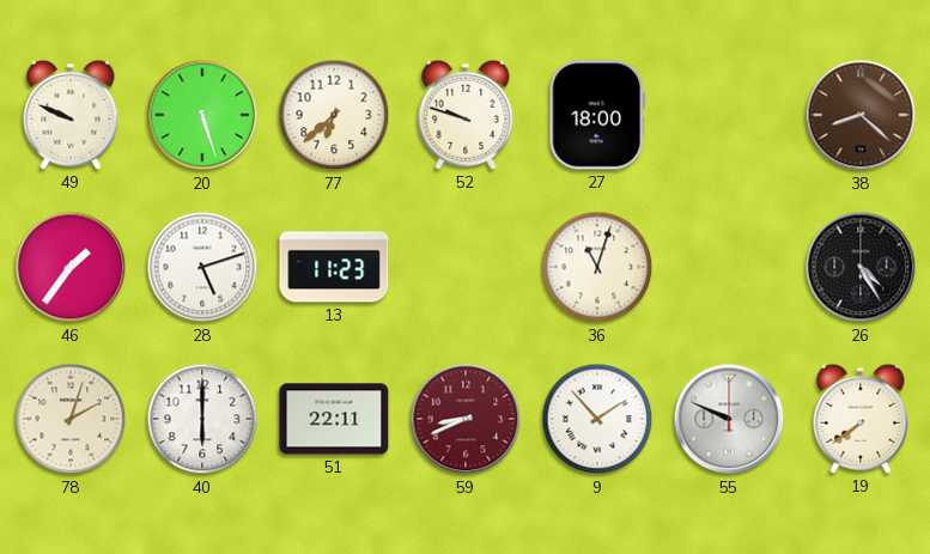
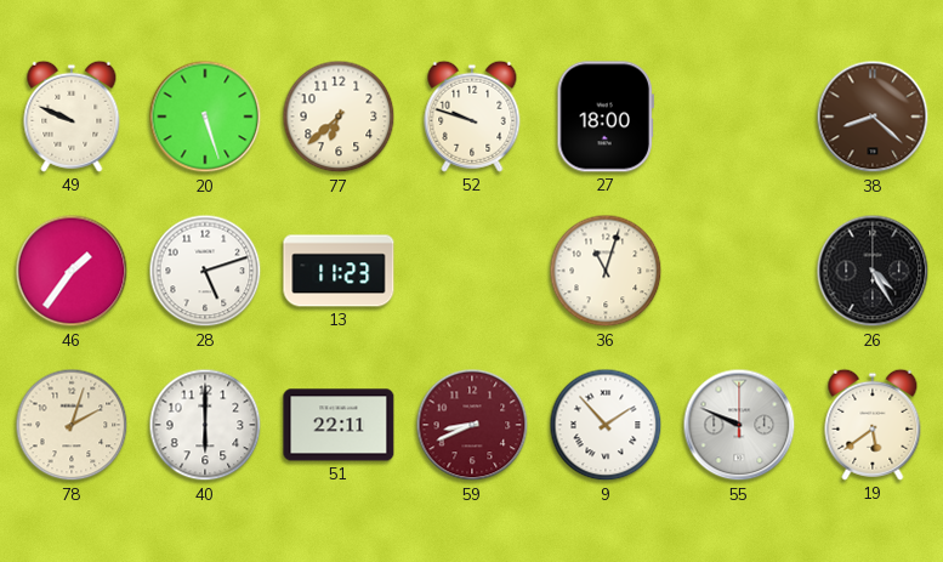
19: 7:39 -> 5:39 (873, 425)
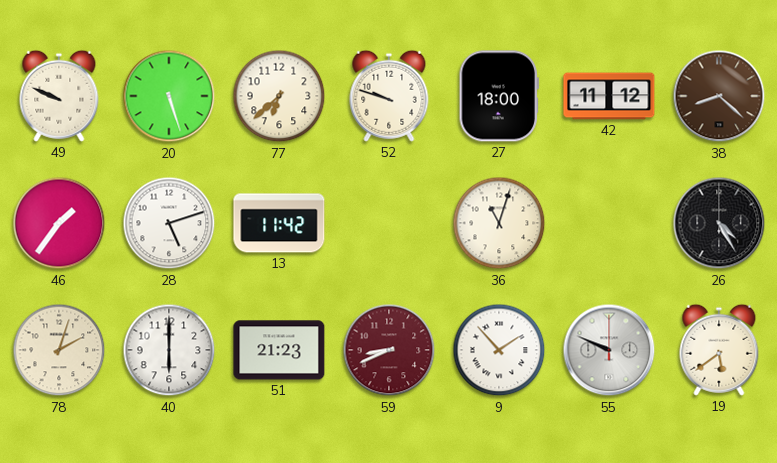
42: none -> 11:12 (609, 96)
13: 11:23 -> 11:42 (279, 223)
51: 22:11 -> 21:23 (279, 350)
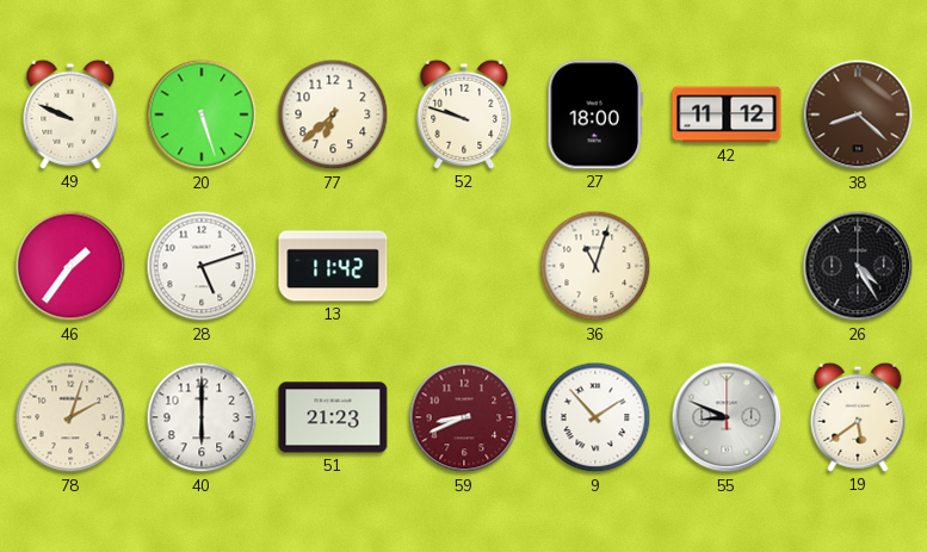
55: 9:49 -> 8:49 (727, 417)
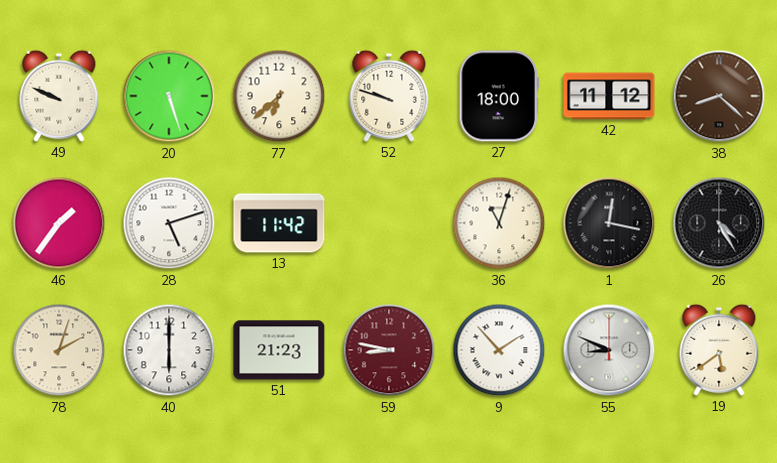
1: none -> 12:17 (609, 223)
59: 8:41 -> 8:47 (389, 350)
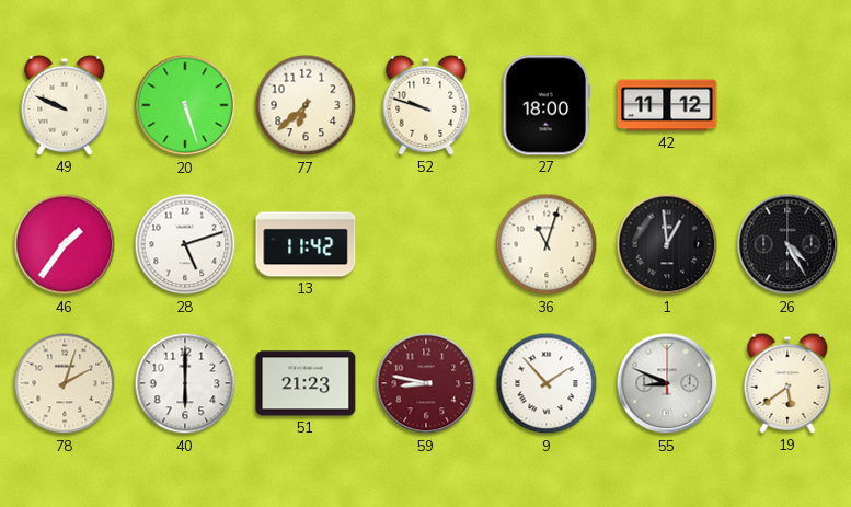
38: 8:22 -> none (719, 96)
1: 12:17 -> 12:59 (667, 244)
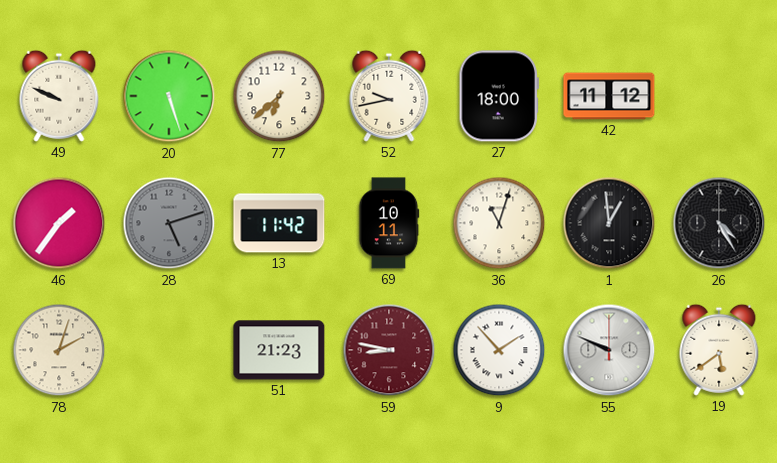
52: 9:48 -> 9:43 (389, 96)
28 dial: white -> grey (169, 223)
69: none -> 10:11 (389, 223)
40: 6:00 -> none (185, 383)
55: 8:49 -> 9:49 (609, 350)
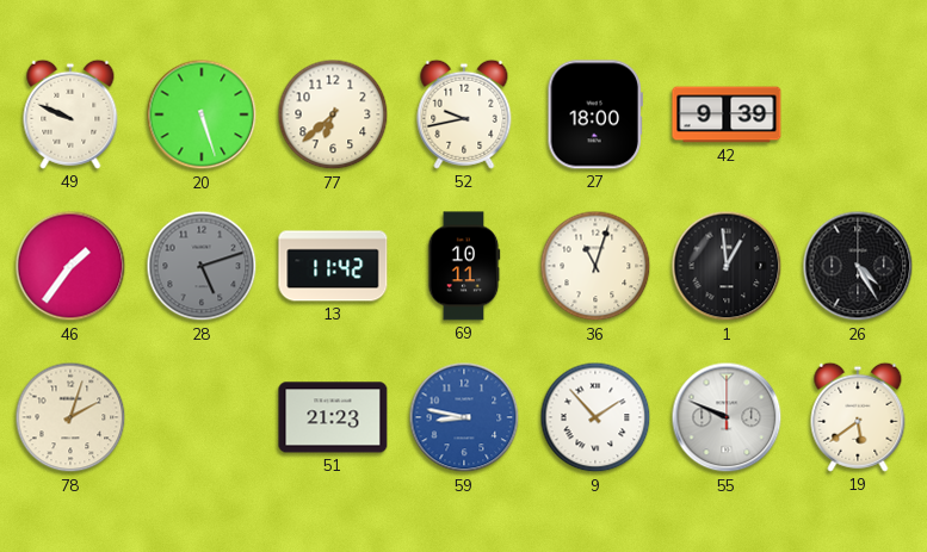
42: 11:12 -> 9:39 (727, 114)
59 dial: burgundy -> blue (464, 417)
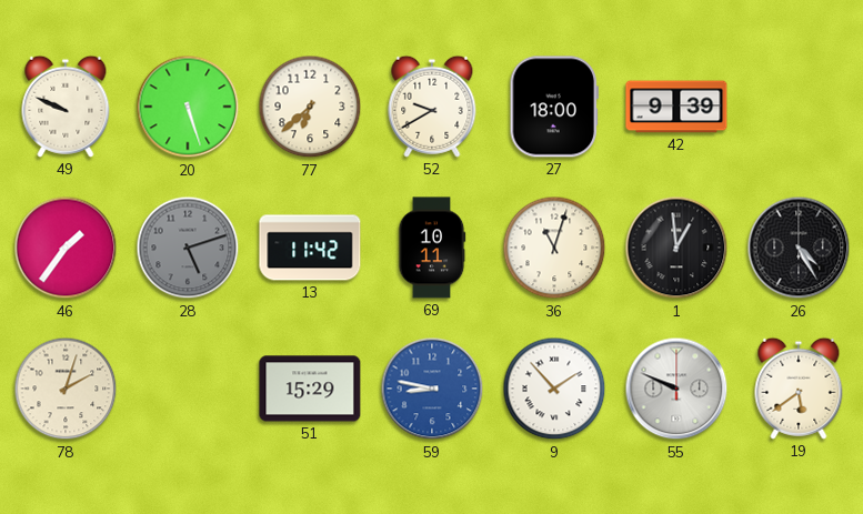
52: 9:43 -> 9:40 (432, 107)
51: 21:23 -> 15:29 (310, 389)
